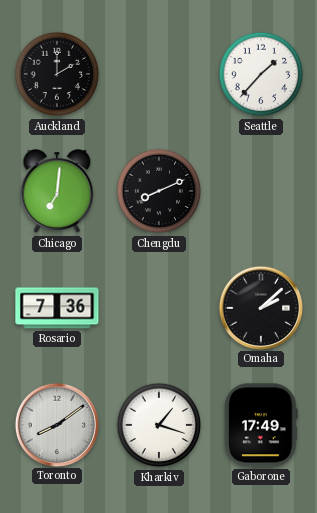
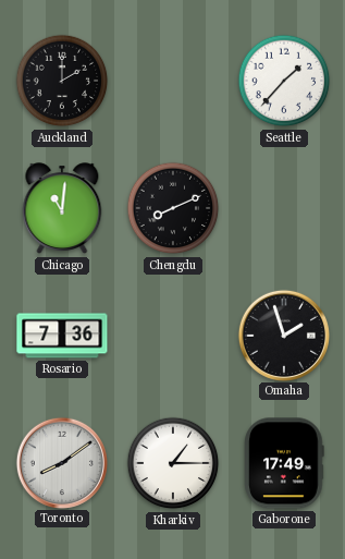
Chicago: 7:01 -> 11:01 (62, 209)
Omaha: 2:08 -> 1:57 (283, 335)
Kharkiv: 1:18 -> 1:15 (173, 463)
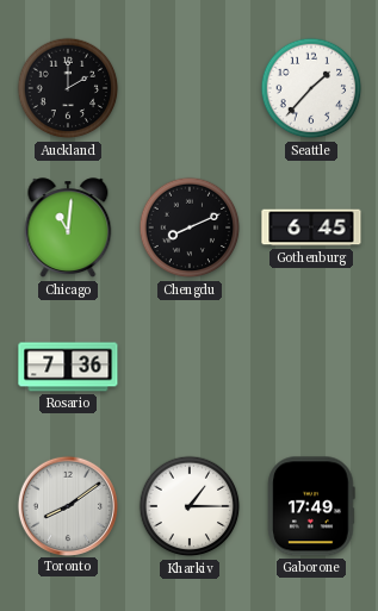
Gothenburg: none -> 6:45 (311, 227)
Omaha: 1:57 -> none (283, 335)
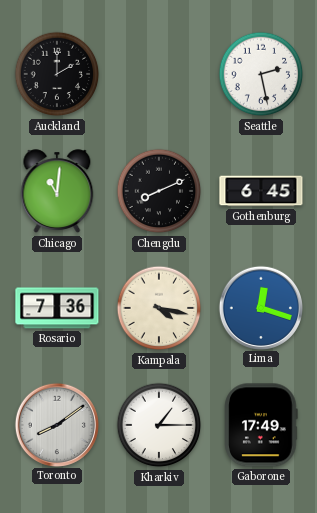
Seattle: 1:37 -> 2:28 (261, 74)
Kampala: none -> 4:17 (159, 308)
Lima: none -> 12:18 (260, 307)
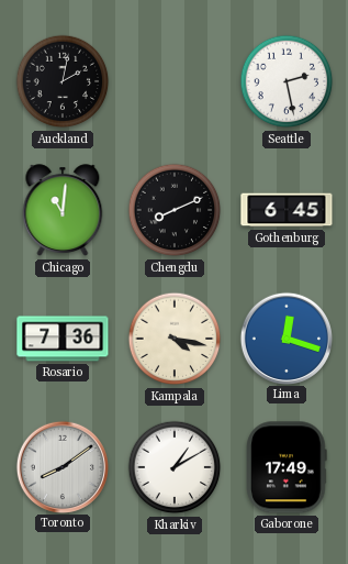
Auckland: 2:00 -> 2:02 (63, 81)
Kharkiv: 1:15 -> 1:10 (175, 467)
